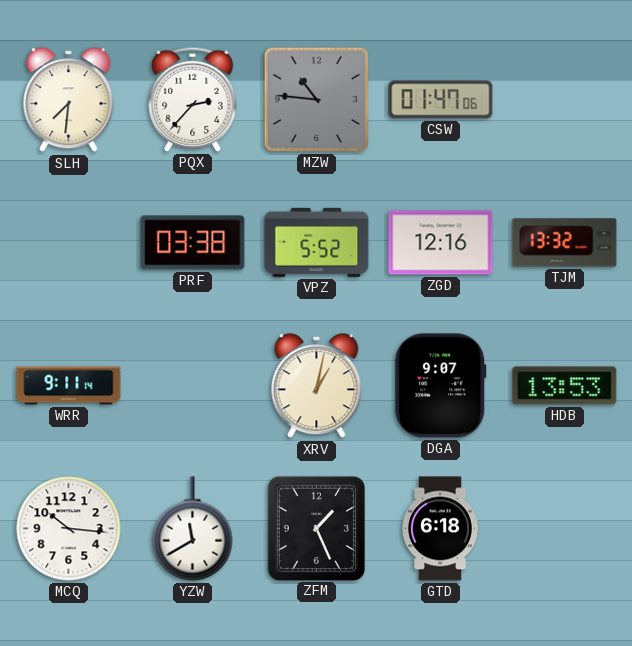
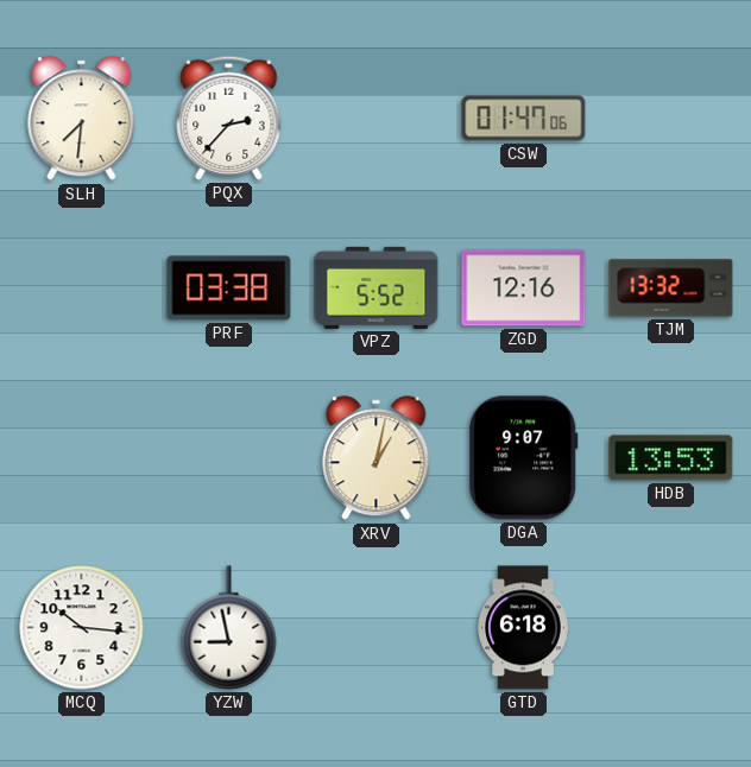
MZW: 10:46 -> none (316, 99)
WRR: 9:11 -> none (69, 386)
YZW: 11:40 -> 8:58 (229, 628)
ZFM: 1:26 -> none (316, 528)
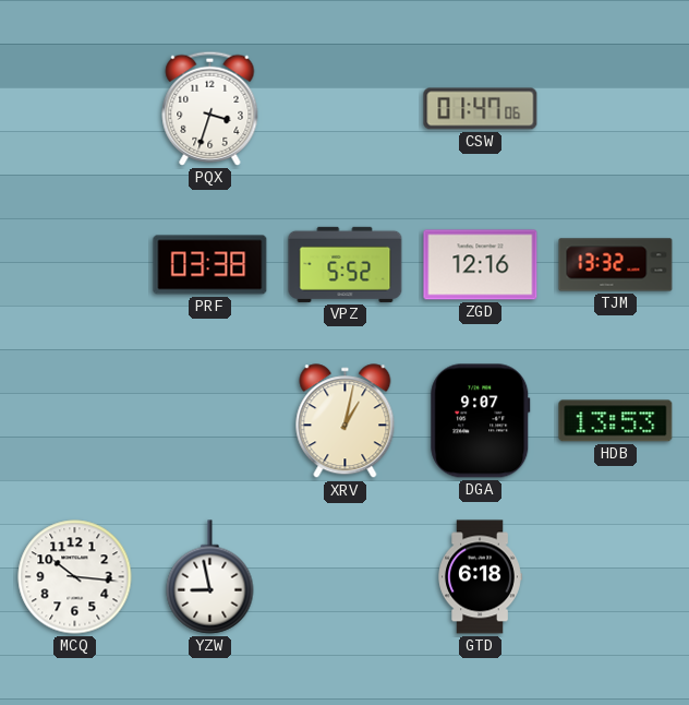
SLH: 7:31 -> none (82, 119)
PQX: 2:37 -> 3:33 (210, 108)
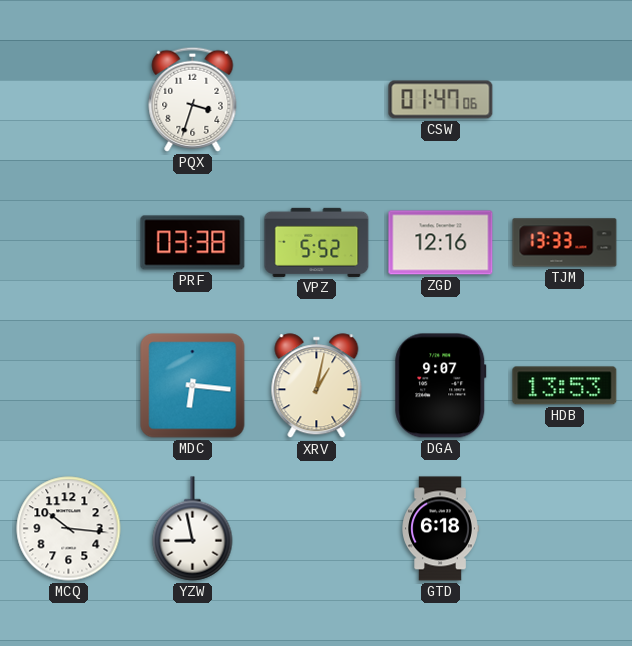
TJM: 13:32 -> 13:33 (565, 243)
MDC: none -> 6:16 (193, 386)
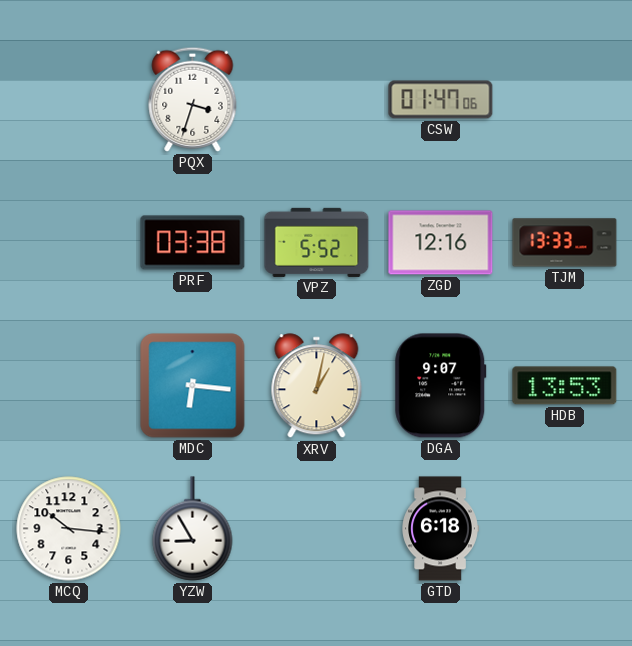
YZW: 8:58 -> 8:55 (193, 529)
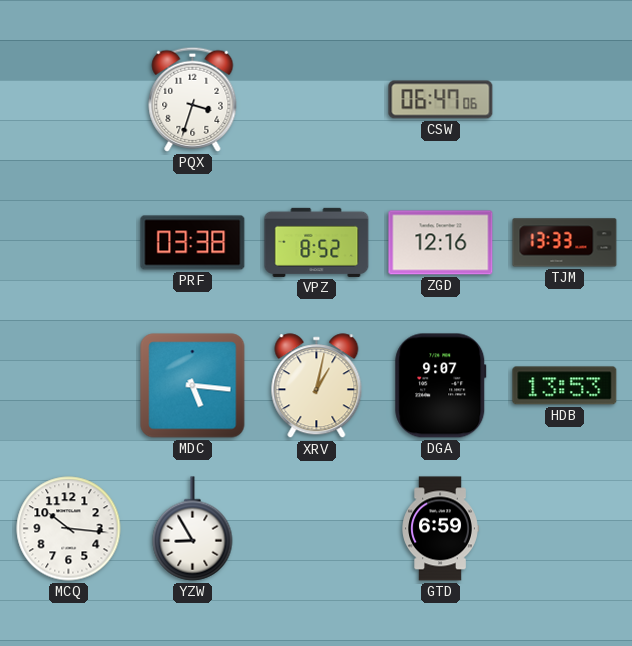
CSW: 01:47 -> 06:47 (441, 100)
VPZ: 5:52 -> 8:52 (317, 242)
MDC: 6:16 -> 5:16 (193, 386)
GTD: 6:18 -> 6:59 (440, 529)
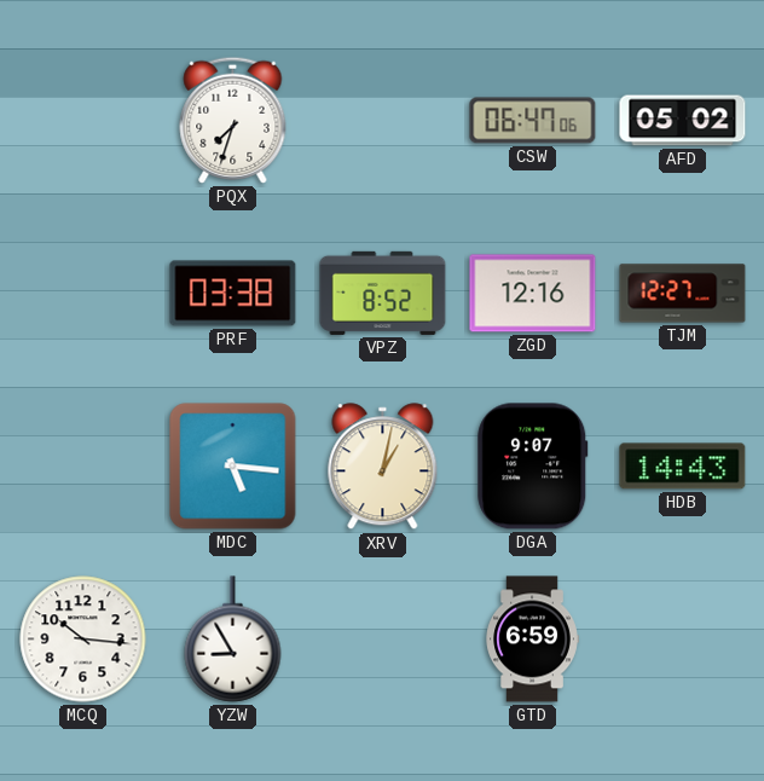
PQX: 3:33 -> 7:33 (233, 120)
AFD: none -> 05:02 (683, 121)
TJM: 13:33 -> 12:27 (683, 294)
HDB: 13:53 -> 14:43 (683, 467)
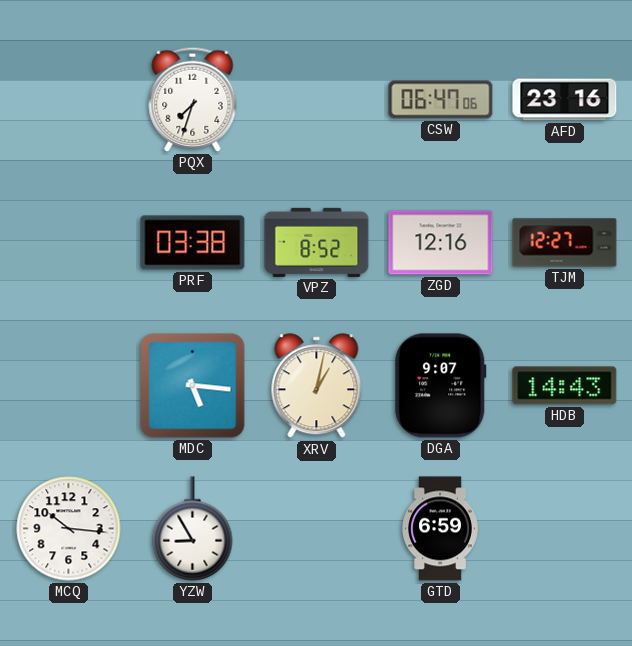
AFD: 05:02 -> 23:16 (565, 100)
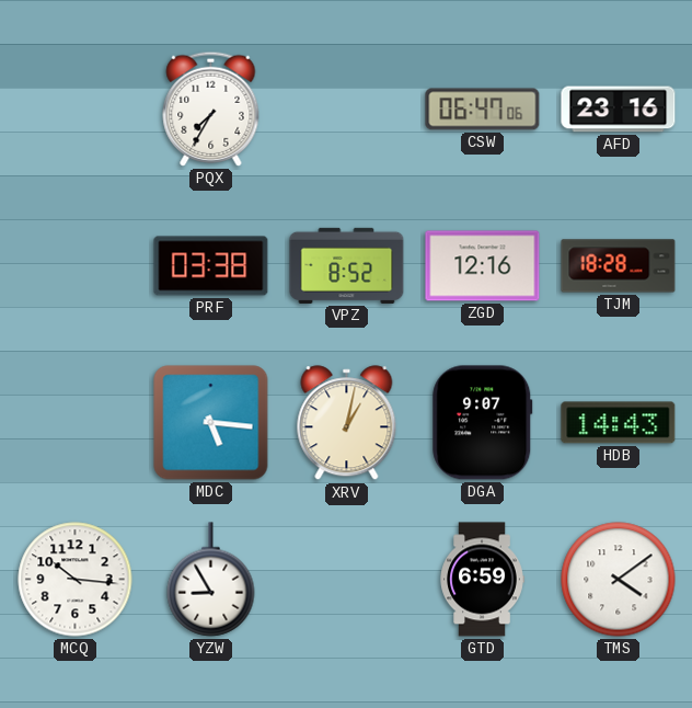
PQX: 7:33 -> 7:35 (211, 109)
TJM: 12:27 -> 18:28 (619, 266)
TMS: none -> 4:09 (619, 580)
